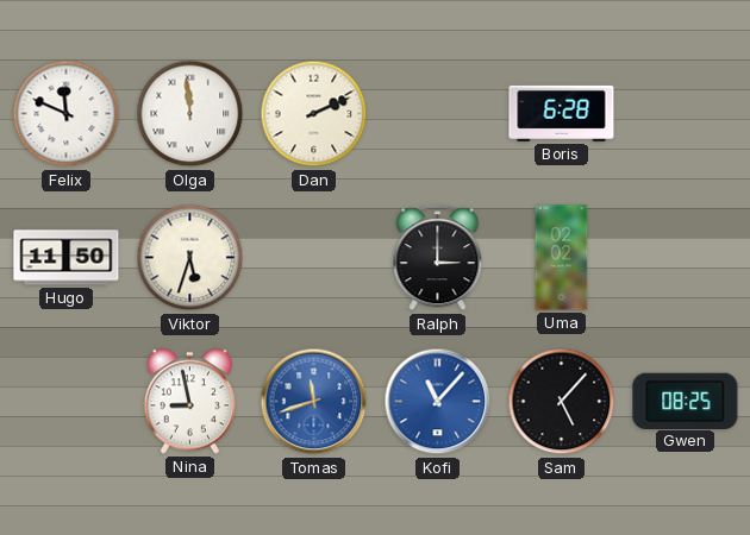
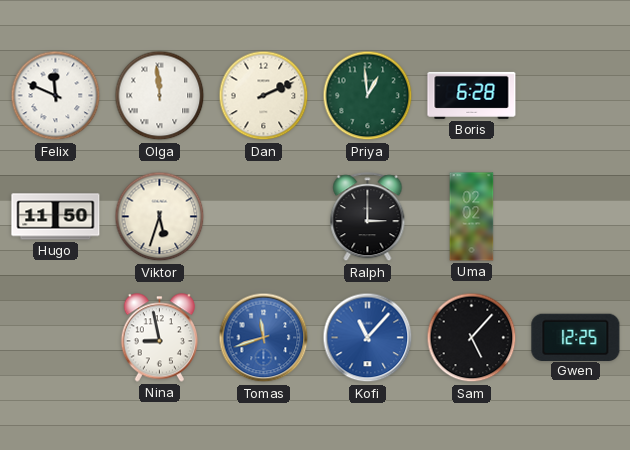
Priya: none -> 12:59 (368, 96)
Gwen: 08:25 -> 12:25 (576, 337)
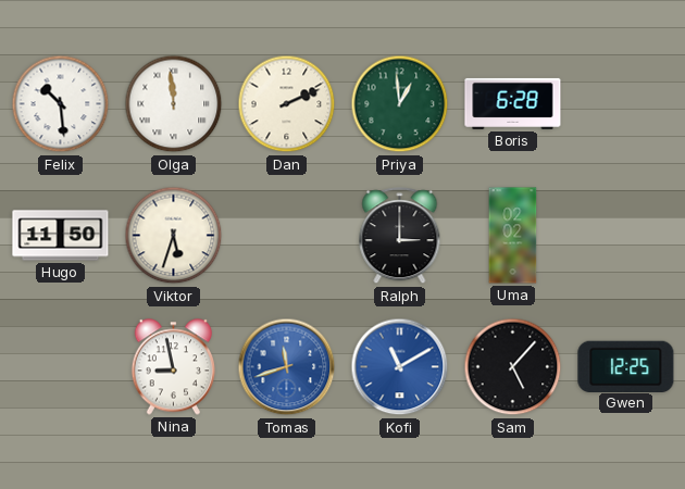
Felix: 11:49 -> 10:29 (61, 104)
Kofi: 11:07 -> 11:10 (400, 367)
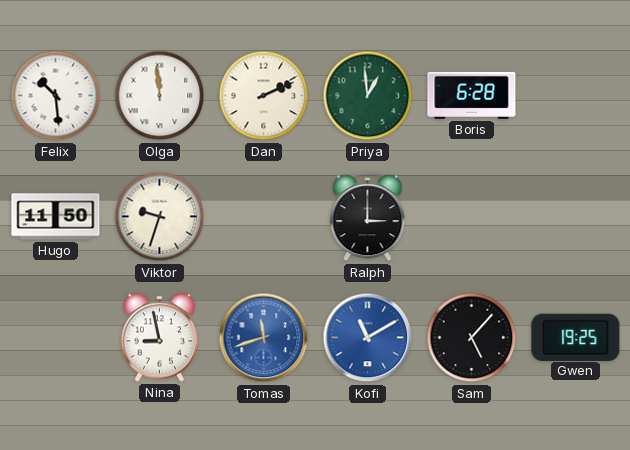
Viktor: 5:33 -> 9:33 (160, 217)
Uma: 02:02 -> none (513, 236)
Gwen: 12:25 -> 19:25 (576, 337)
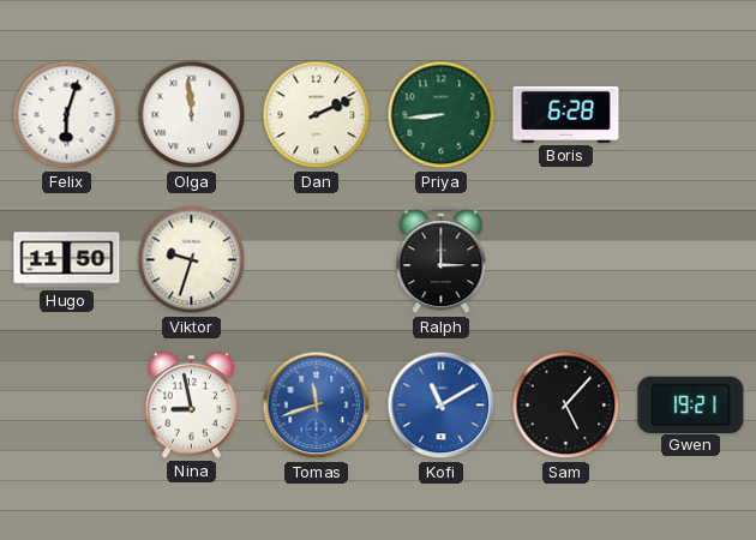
Felix: 10:29 -> 6:03 (67, 115)
Priya: 12:59 -> 8:44 (442, 115)
Gwen: 19:25 -> 19:21 (691, 404)
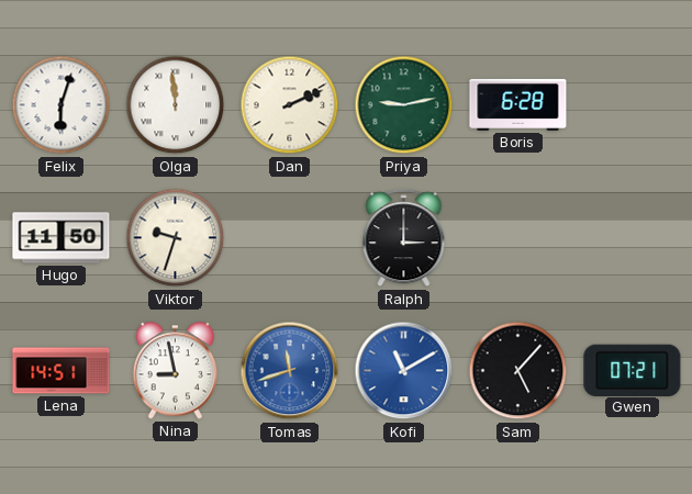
Priya: 8:44 -> 9:13 (404, 105)
Lena: none -> 14:51 (62, 371)
Gwen: 19:21 -> 07:21 (633, 370)
